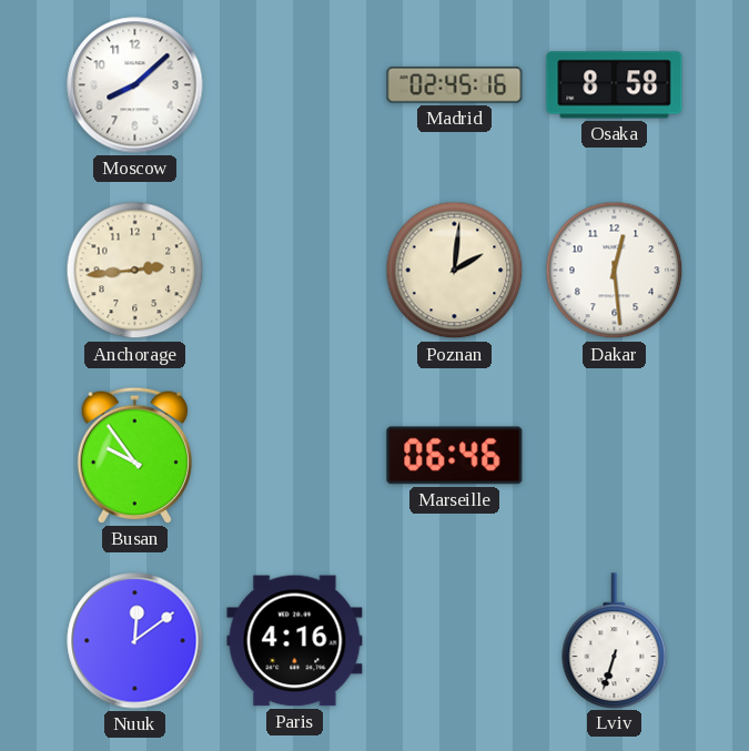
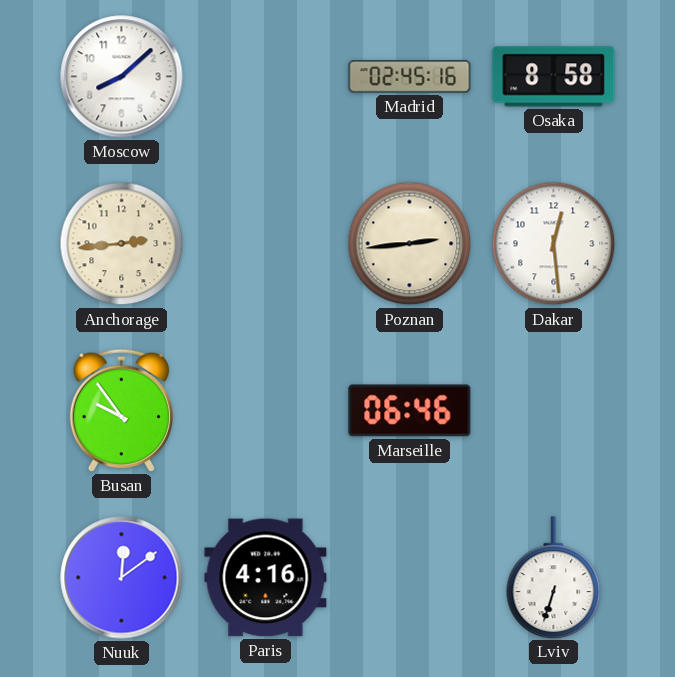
Poznan: 2:01 -> 2:44 (410, 244)
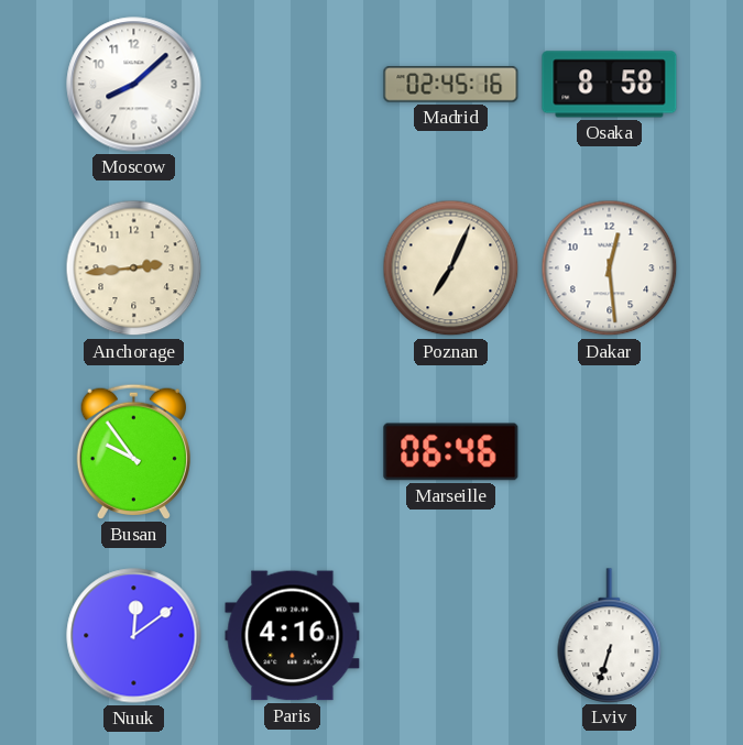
Poznan: 2:44 -> 7:04 (451, 269)
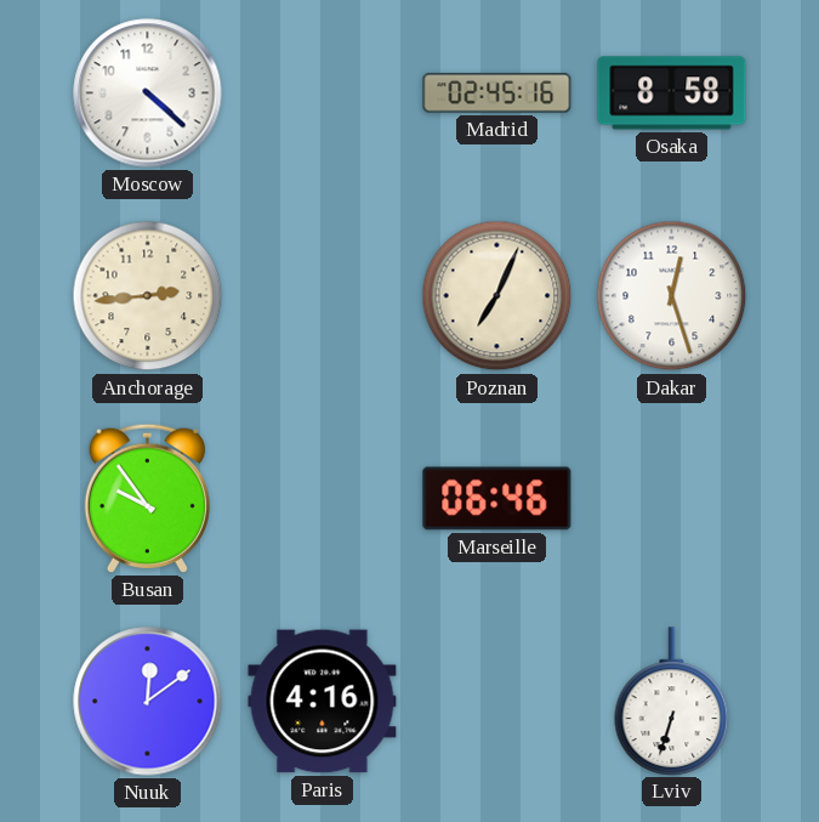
Moscow: 8:08 -> 4:22 (148, 93)
Dakar: 12:29 -> 12:27 (672, 296)
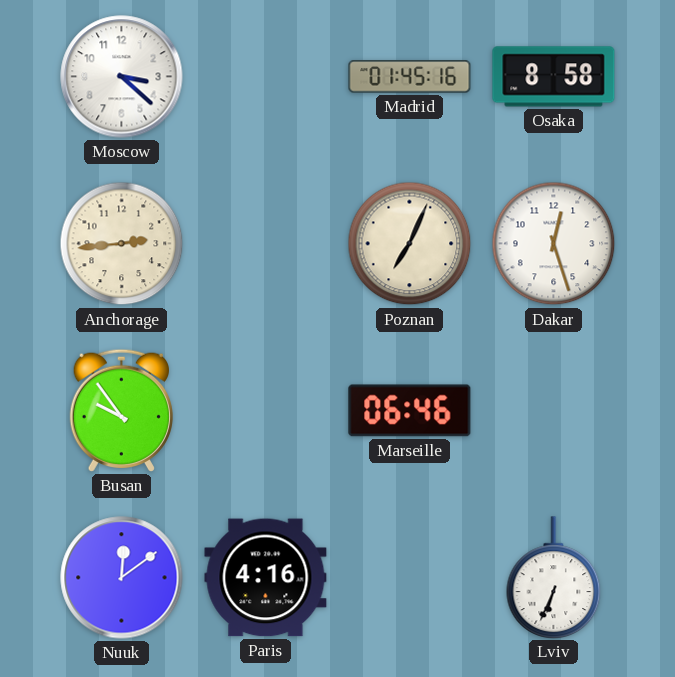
Moscow: 4:22 -> 3:22 (122, 77)
Madrid: 02:45 -> 01:45 (410, 77)
Lviv: 6:33 -> 6:34 (554, 577)
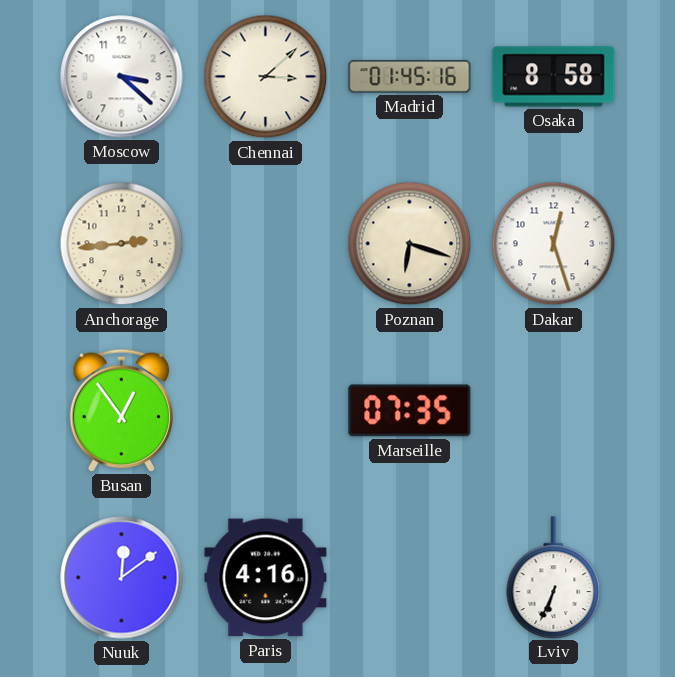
Chennai: none -> 3:08 (266, 77)
Poznan: 7:04 -> 6:18 (410, 244)
Busan: 9:54 -> 12:54 (121, 410)
Marseille: 06:46 -> 07:35 (410, 411)
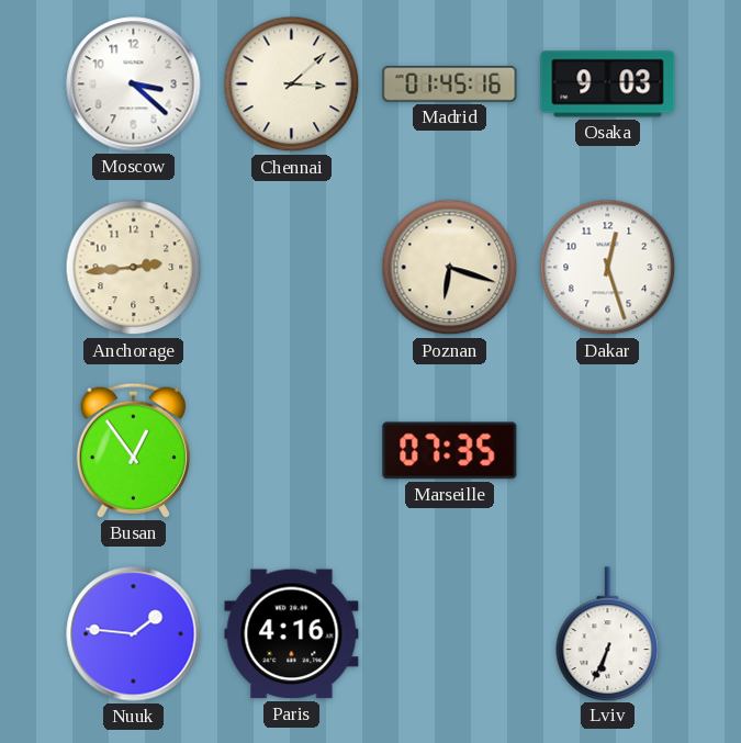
Osaka: 8:58 -> 9:03 (608, 85)
Nuuk: 12:09 -> 1:46 (134, 634)
